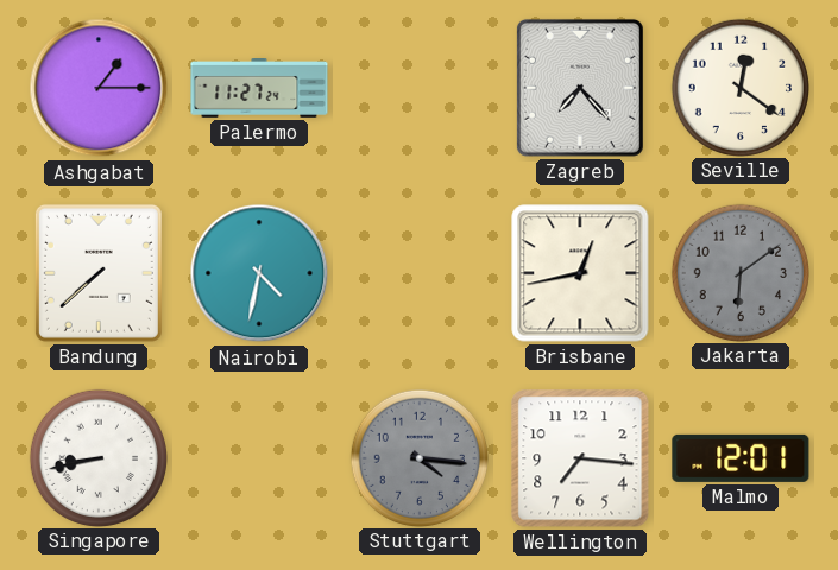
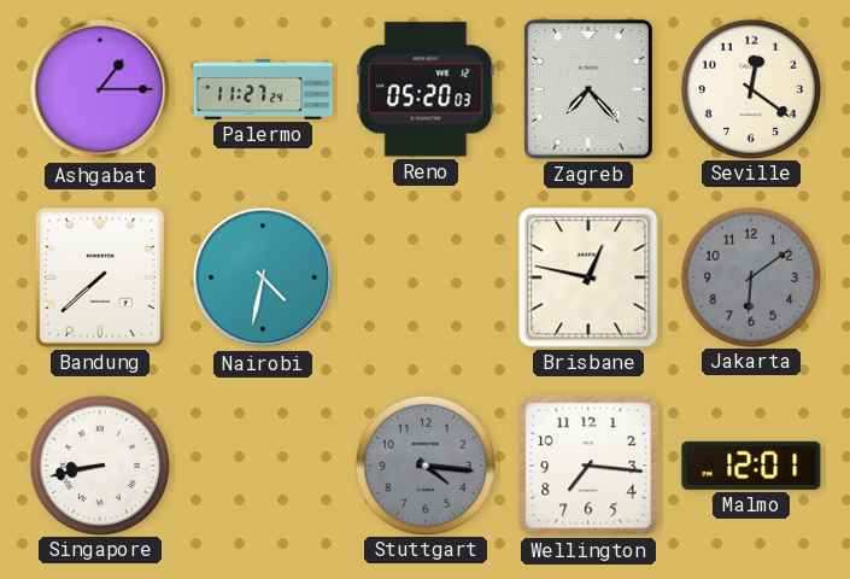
Reno: none -> 05:20 (426, 89)
Brisbane: 12:43 -> 12:47 (588, 277)
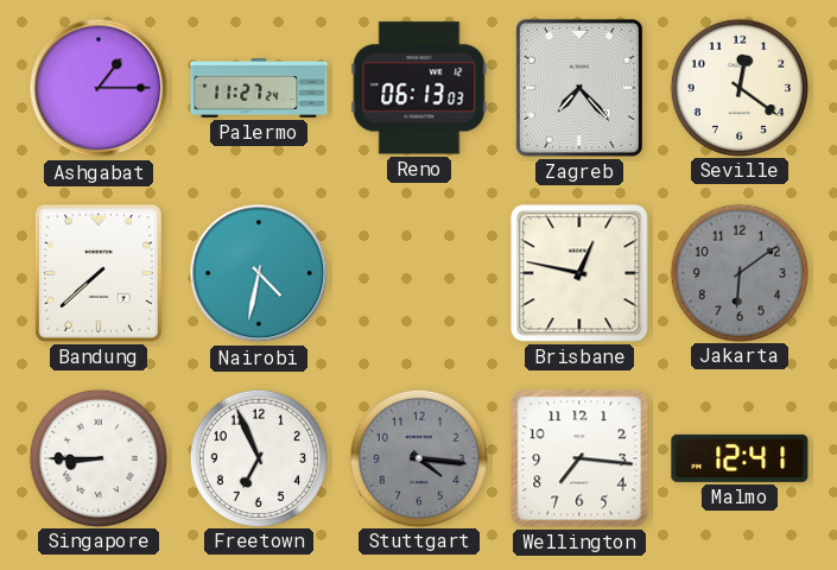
Reno: 05:20 -> 06:13 (419, 88)
Singapore: 8:43 -> 8:45 (97, 457)
Freetown: none -> 6:56 (258, 457)
Malmo: 12:01 -> 12:41 (740, 458)
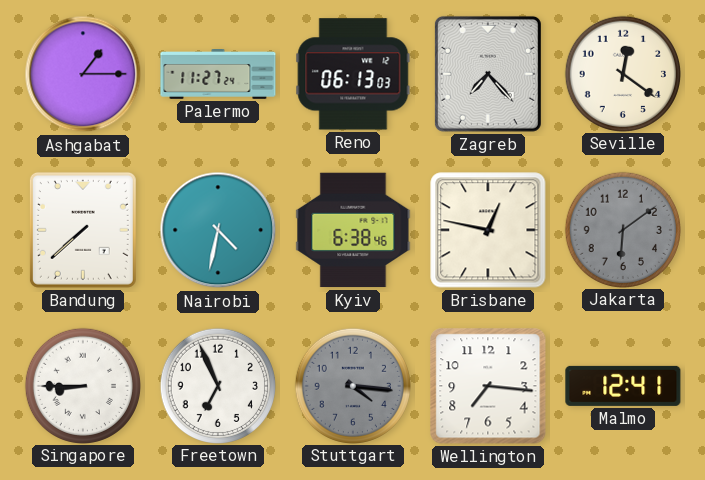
Kyiv: none -> 6:38 (353, 230)
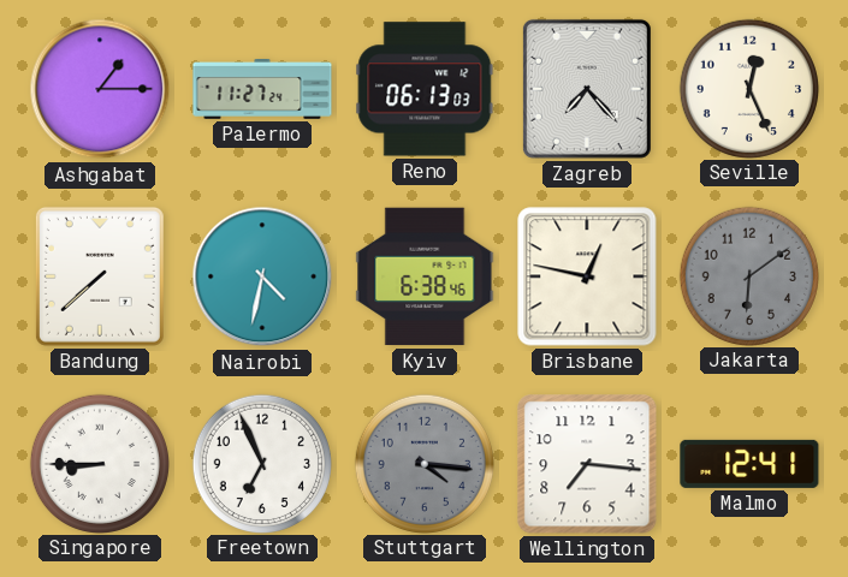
Seville: 12:21 -> 12:26 (748, 88)
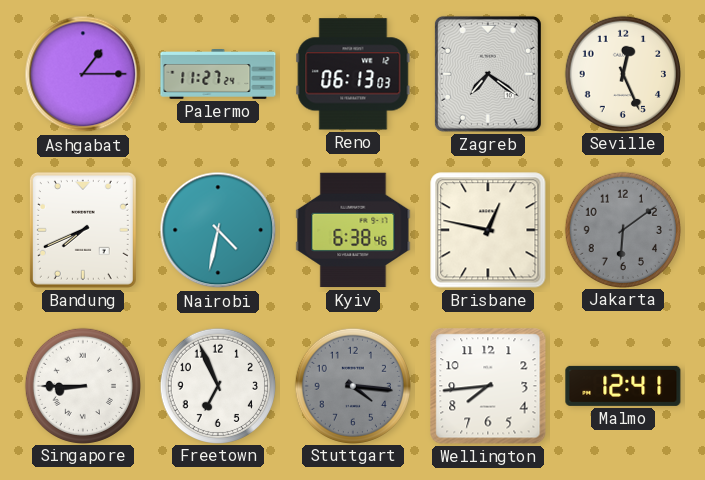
Zagreb: 7:23 -> 7:21 (488, 74)
Bandung: 7:38 -> 7:41 (83, 230)
Wellington: 7:16 -> 7:44 (488, 386)
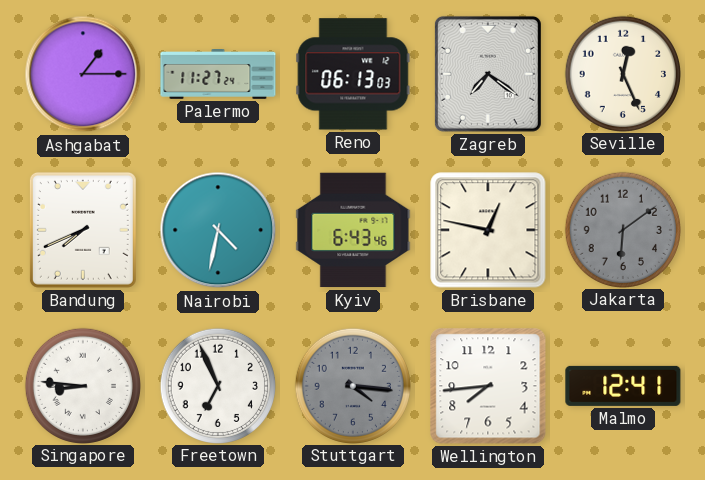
Kyiv: 6:38 -> 6:43 (353, 230)
Singapore: 8:45 -> 8:46 (82, 385)
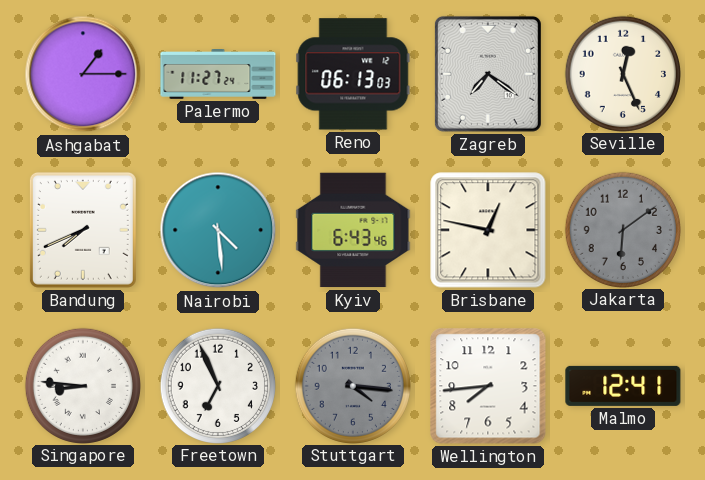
Nairobi: 4:32 -> 4:29 (218, 230)
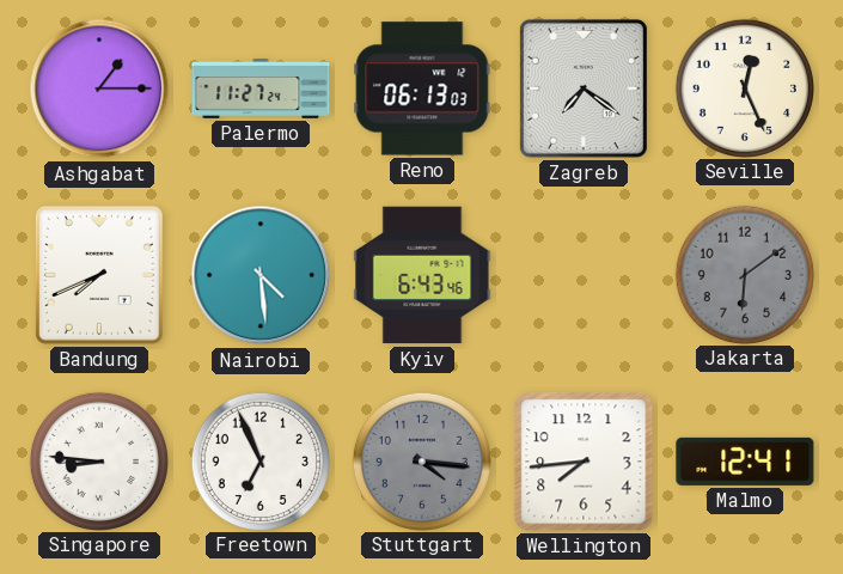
Brisbane: 12:47 -> none (488, 230)
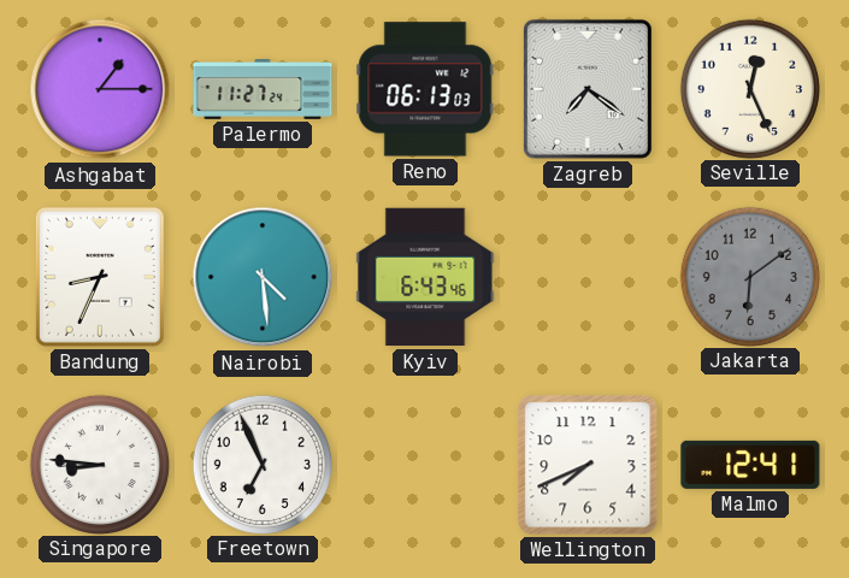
Bandung: 7:41 -> 8:34 (100, 277)
Stuttgart: 4:16 -> none (421, 460)
Wellington: 7:44 -> 7:41 (588, 465)
